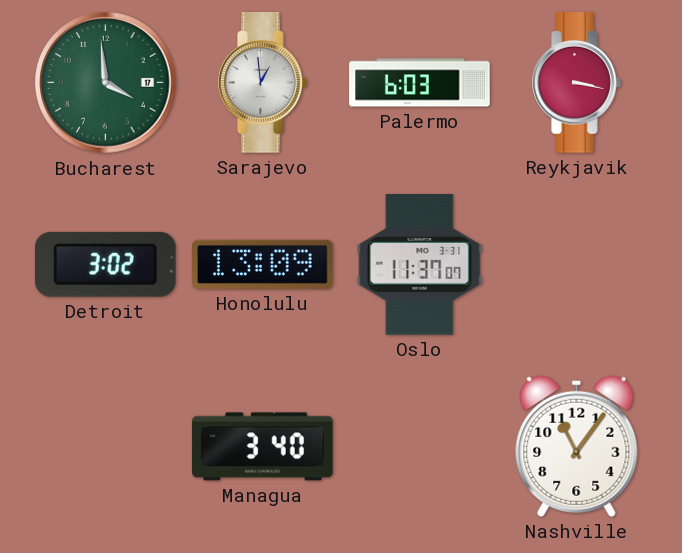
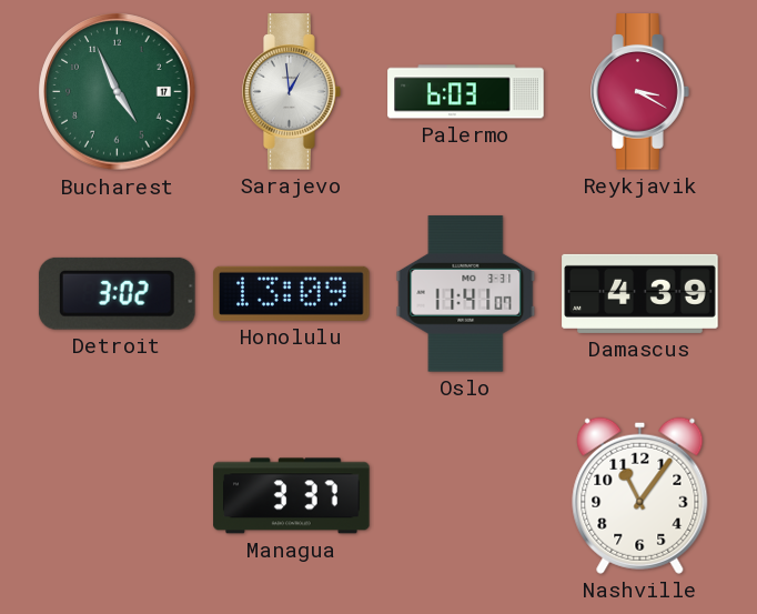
Bucharest: 3:59 -> 4:56 (118, 92)
Reykjavik: 3:17 -> 3:20 (640, 92)
Oslo: 11:37 -> 11:41 (466, 294)
Damascus: none -> 4:39 (640, 293)
Managua: 3:40 -> 3:37 (292, 496)
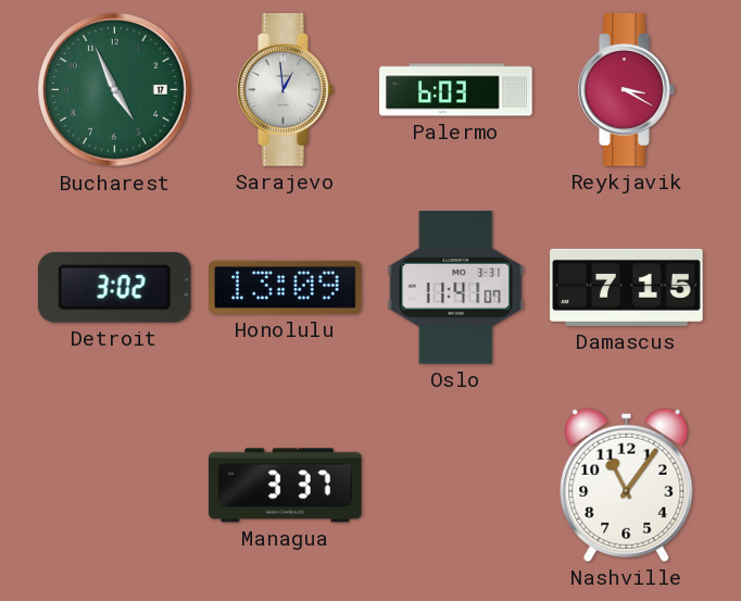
Damascus: 4:39 -> 7:15 (627, 287)
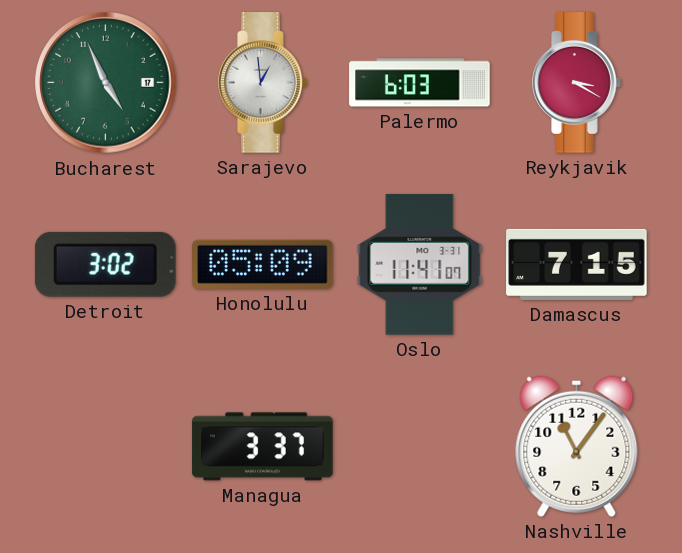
Honolulu: 13:09 -> 05:09 (263, 264)
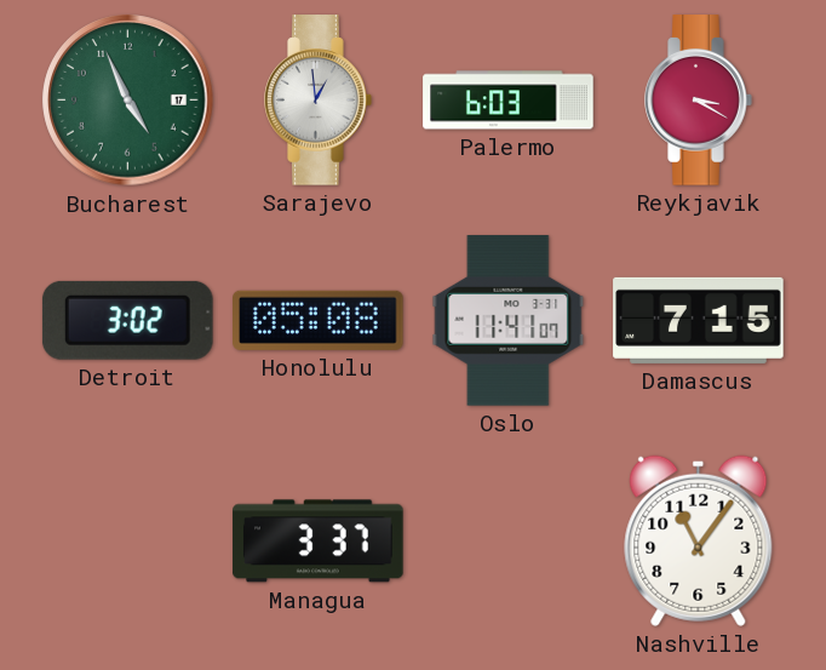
Honolulu: 05:09 -> 05:08 (319, 320)
